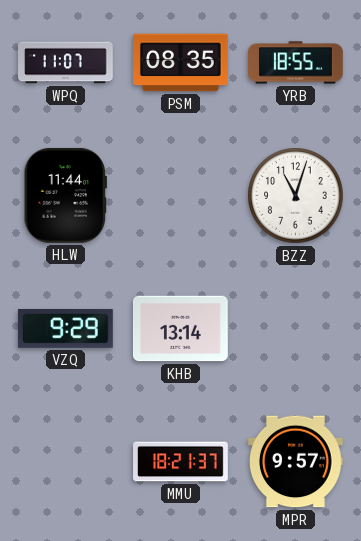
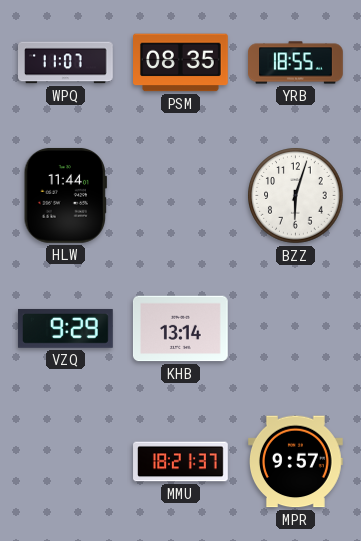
BZZ: 11:03 -> 6:03 (296, 196)
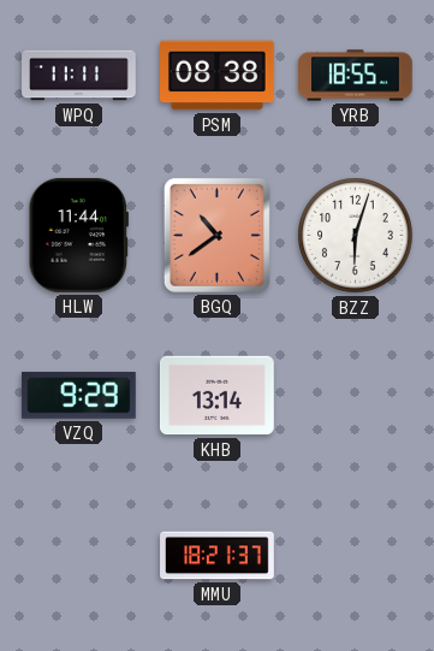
WPQ: 11:07 -> 11:11 (79, 76)
PSM: 08:35 -> 08:38 (218, 76)
BGQ: none -> 10:39 (216, 235)
MPR: 9:57 -> none (296, 462)
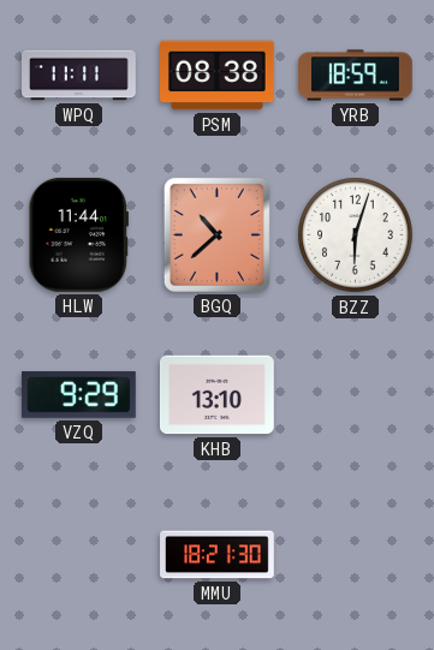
YRB: 18:55 -> 18:59 (356, 76)
BGQ: 10:39 -> 10:38 (216, 234)
KHB: 13:14 -> 13:10 (218, 395)
MMU: 18:21:37 -> 18:21:30 (218, 555)
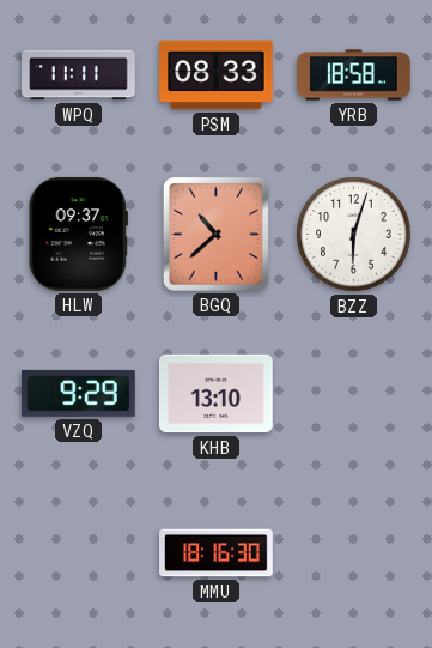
PSM: 08:38 -> 08:33 (217, 75)
YRB: 18:59 -> 18:58 (354, 75)
HLW: 11:44 -> 09:37 (78, 234)
MMU: 18:21 -> 18:16 (217, 553)
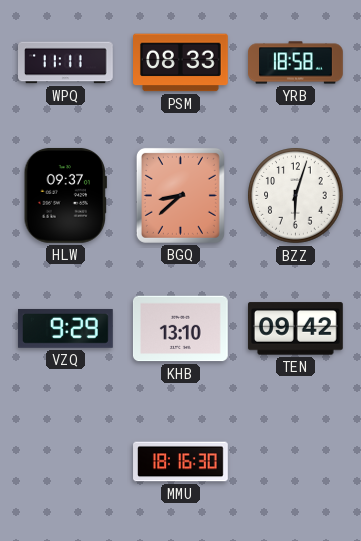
BGQ: 10:38 -> 8:38 (180, 195)
TEN: none -> 09:42 (295, 329)
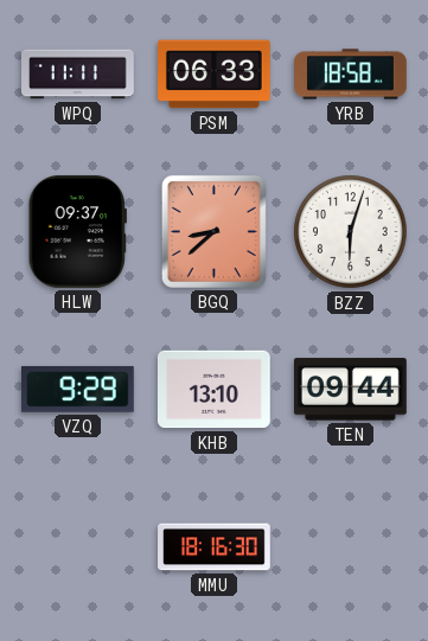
PSM: 08:33 -> 06:33 (215, 75)
TEN: 09:42 -> 09:44 (350, 390)
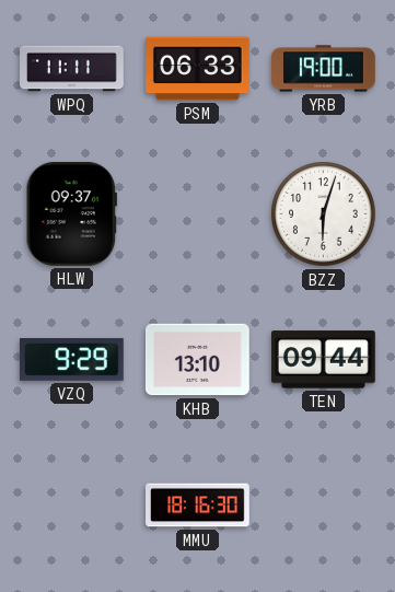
YRB: 18:58 -> 19:00 (324, 69)
BGQ: 8:38 -> none (213, 231)
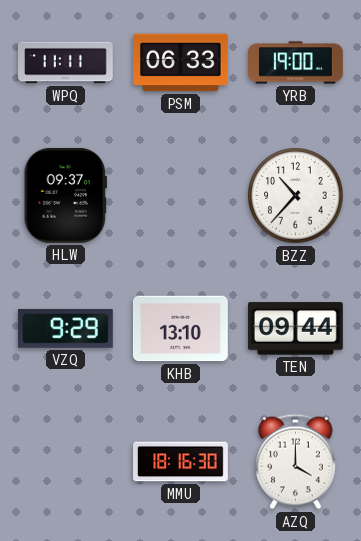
BZZ: 6:03 -> 10:37 (296, 196)
AZQ: none -> 4:00 (295, 462)
